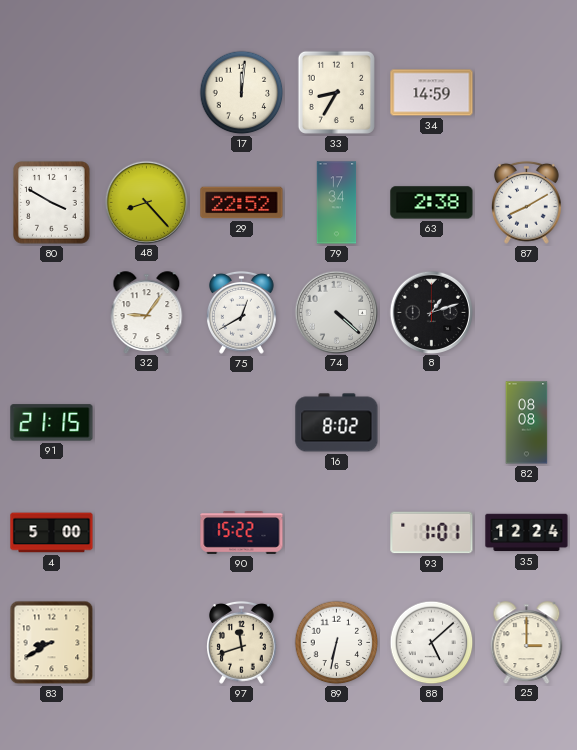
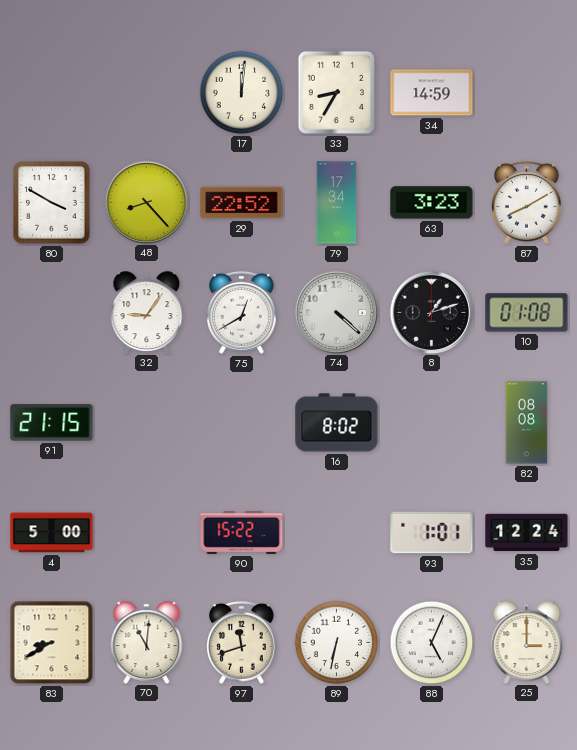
63: 2:38 -> 3:23 (432, 203)
10: none -> 01:08 (527, 313)
70: none -> 11:01 (147, 642)
88: 5:08 -> 5:04 (432, 643)
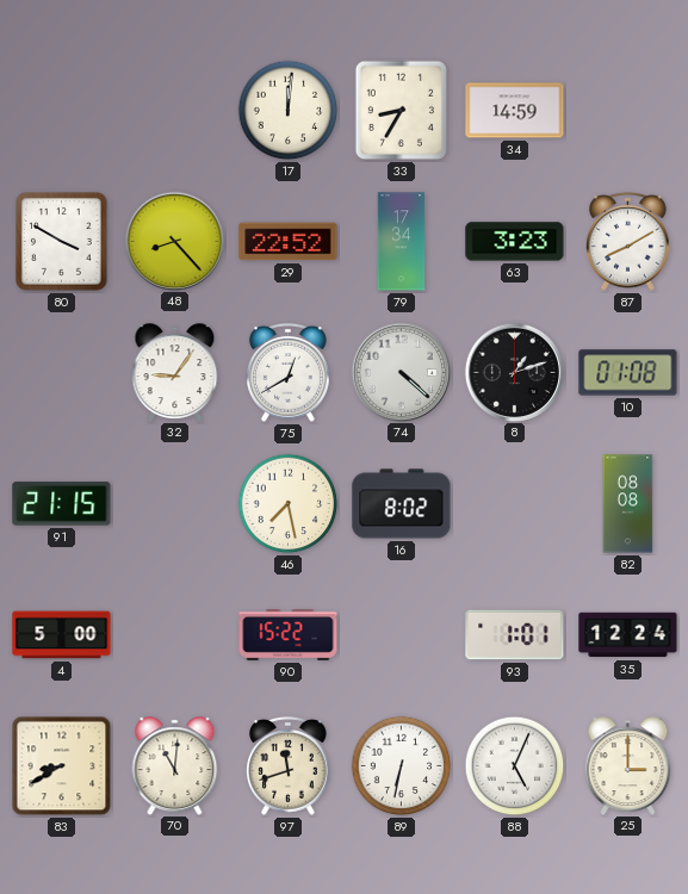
46: none -> 7:28 (289, 504)
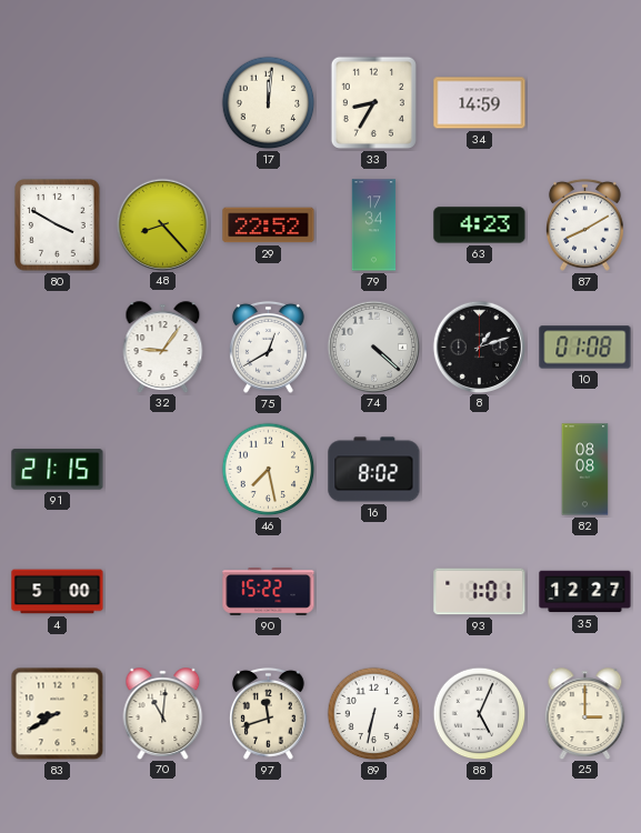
63: 3:23 -> 4:23 (480, 225)
35: 12:24 -> 12:27 (585, 592)
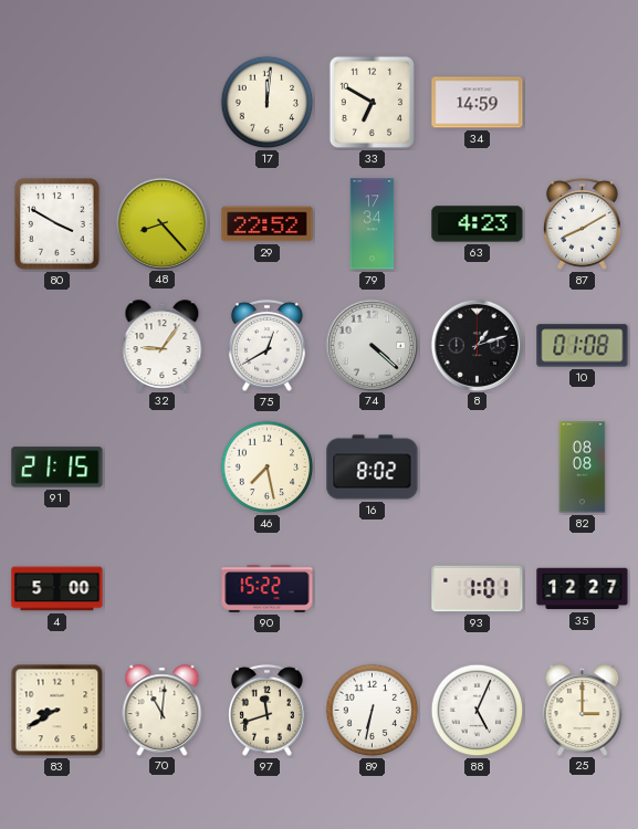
33: 8:35 -> 6:50 (372, 102)
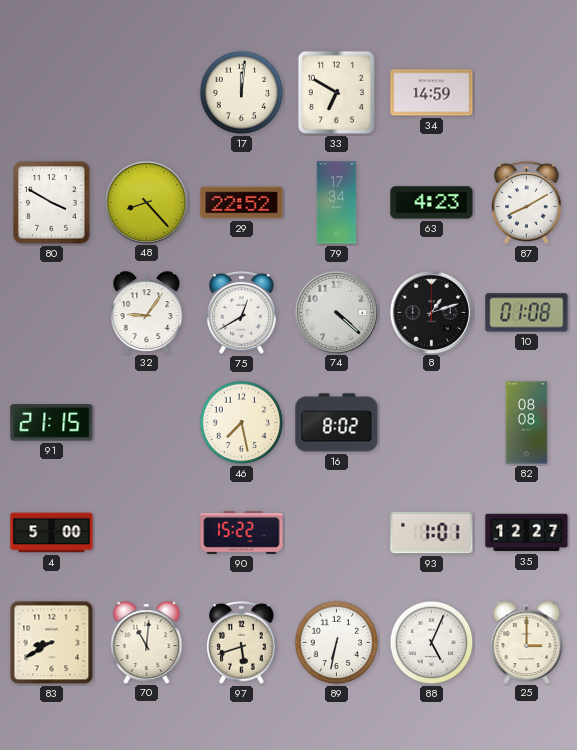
97: 11:42 -> 5:42 (242, 642)
